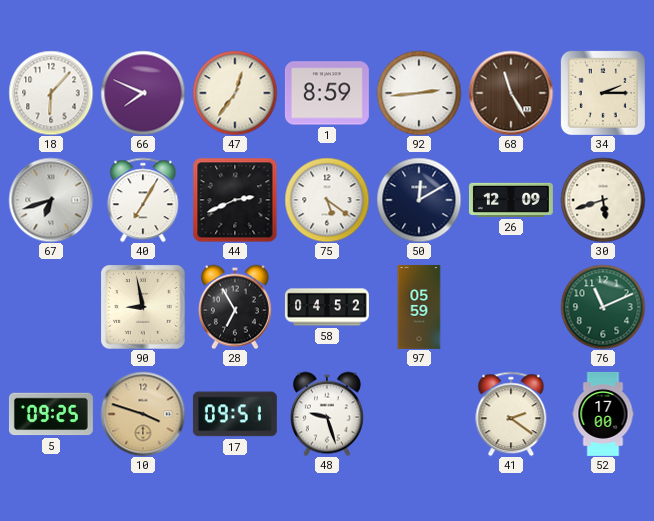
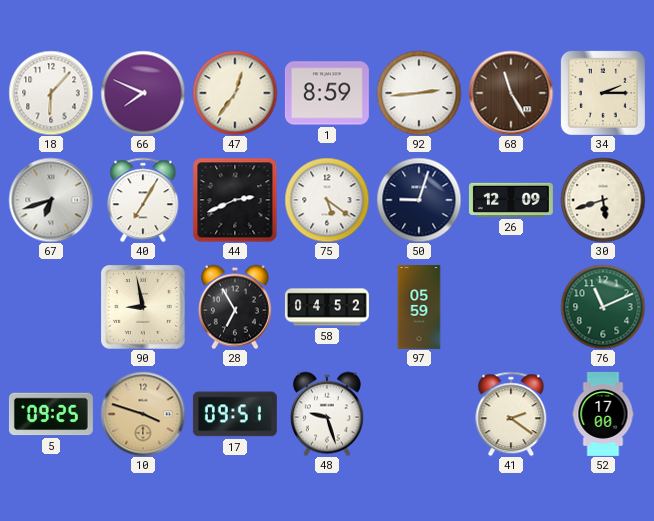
50: 12:10 -> 9:03 (419, 200)
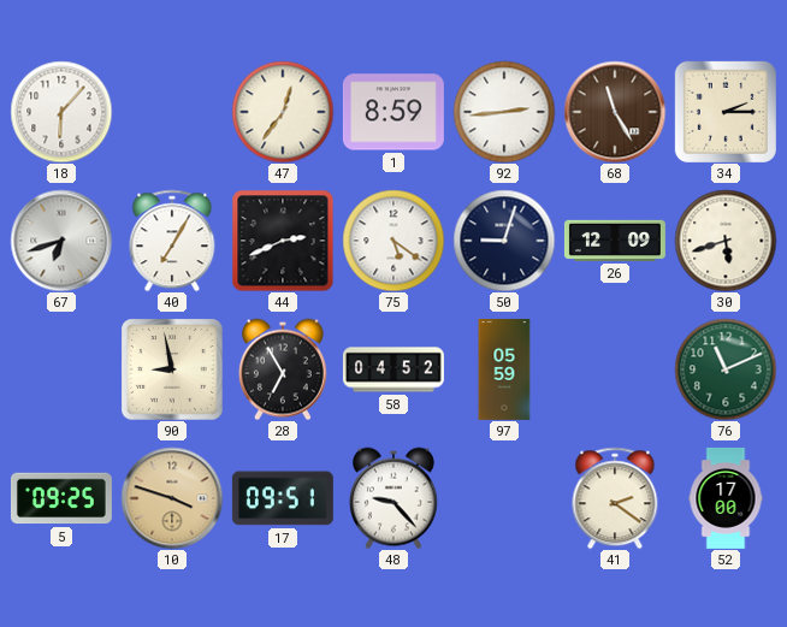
66: 7:49 -> none (143, 93)
48: 9:27 -> 9:23 (393, 498)
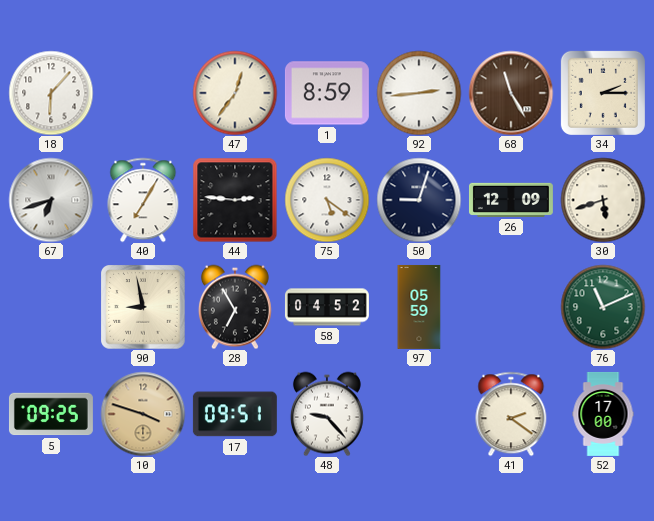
44: 2:41 -> 2:46 (235, 200)
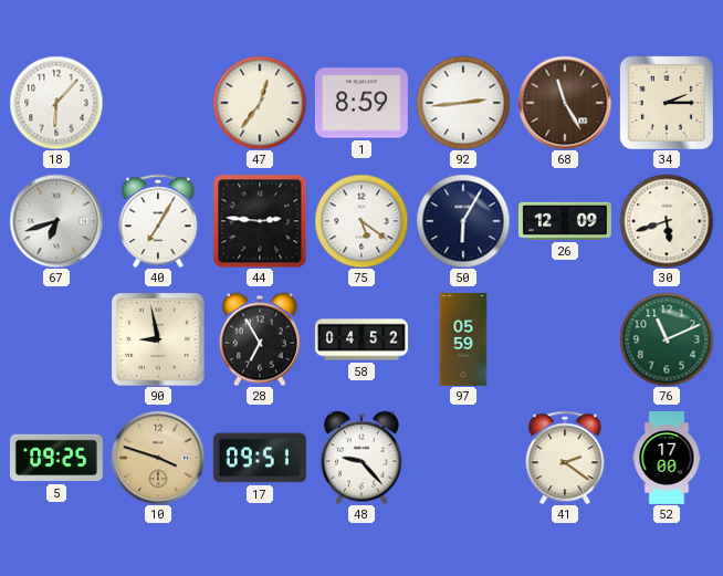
50: 9:03 -> 6:05 (463, 221)
